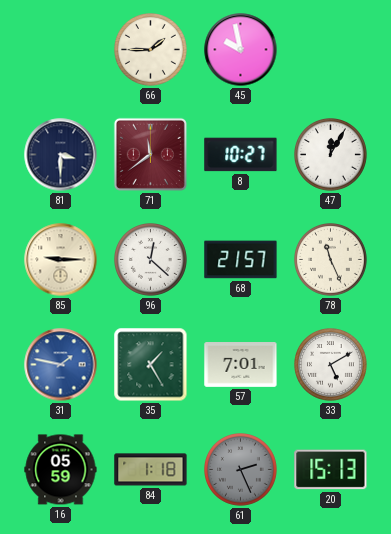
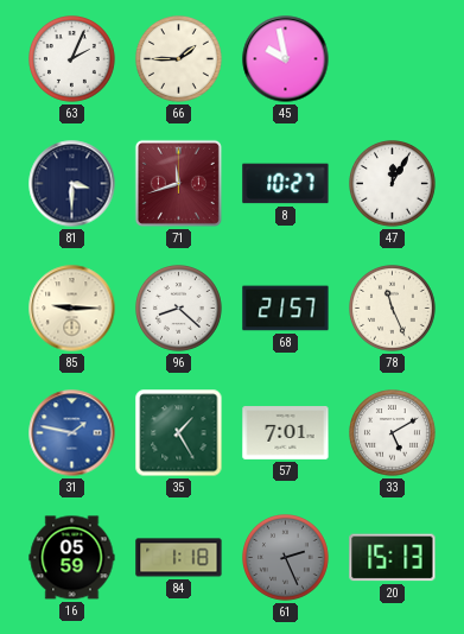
63: none -> 2:04 (72, 59)
71: 11:39 -> 11:42 (178, 183)
96: 12:22 -> 8:22 (179, 309)
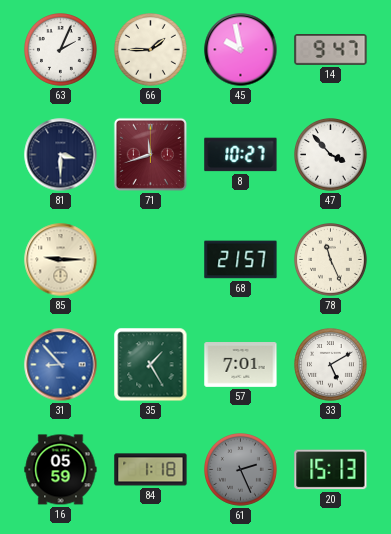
14: none -> 9:47 (331, 50)
47: 12:05 -> 3:53 (331, 155)
96: 8:22 -> none (179, 309)
31: 1:47 -> 8:53 (61, 365)
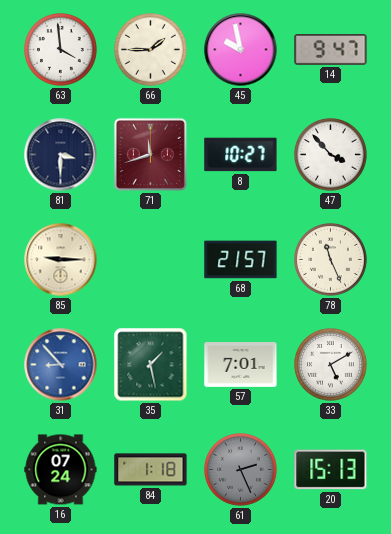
63: 2:04 -> 3:59 (61, 50)
35: 1:25 -> 1:28 (151, 365)
16: 05:59 -> 07:24 (61, 470)
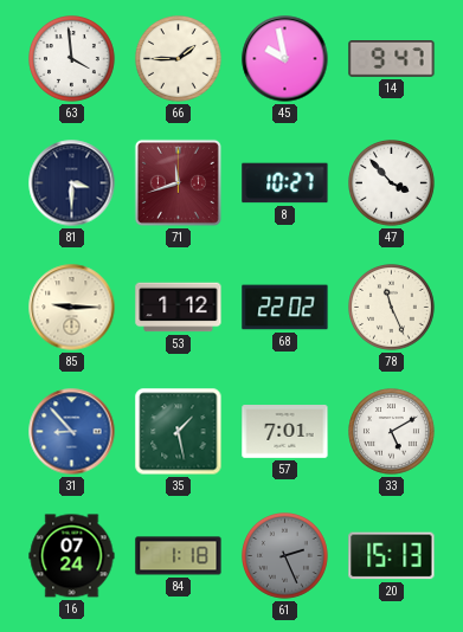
53: none -> 1:12 (179, 308)
68: 21:57 -> 22:02 (285, 308)
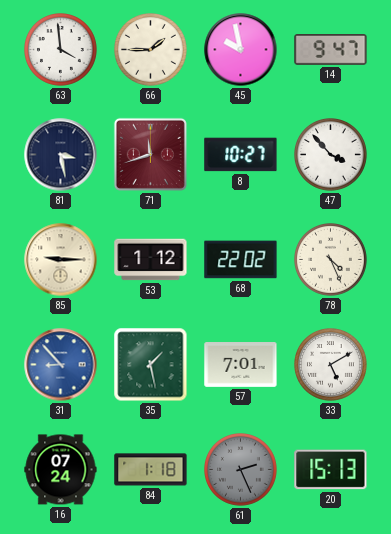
81: 3:30 -> 3:28 (61, 155)
78: 11:26 -> 4:26 (331, 260)
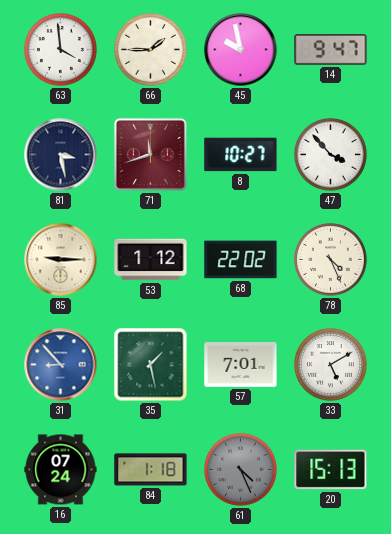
61: 2:26 -> 4:26 (241, 470)
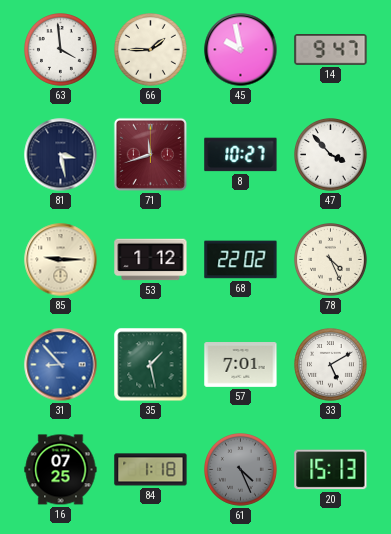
16: 07:24 -> 07:25 (61, 470)
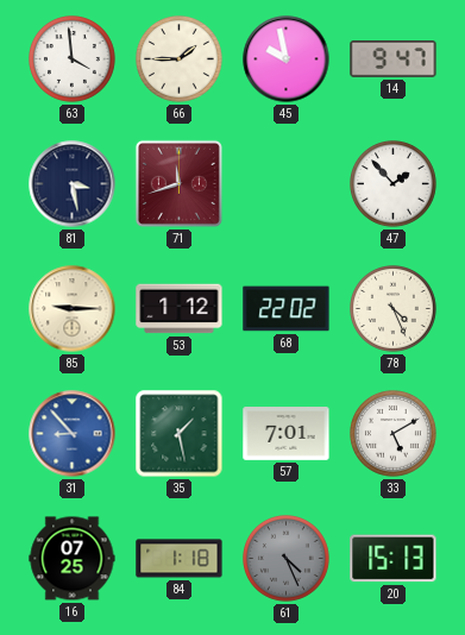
8: 10:27 -> none (241, 155)
47: 3:53 -> 1:53 (394, 184)
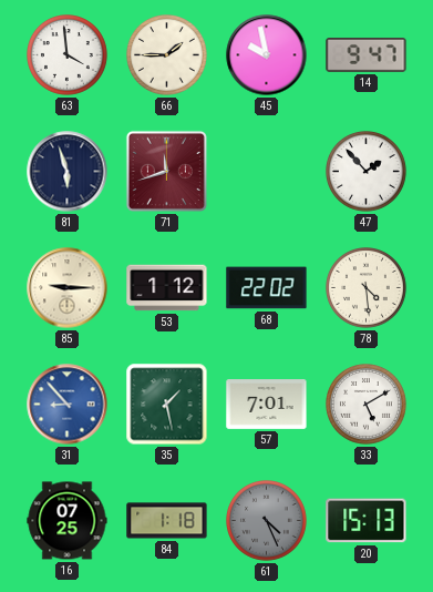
81: 3:28 -> 5:57 (68, 172)
78: 4:26 -> 4:29 (367, 288)
